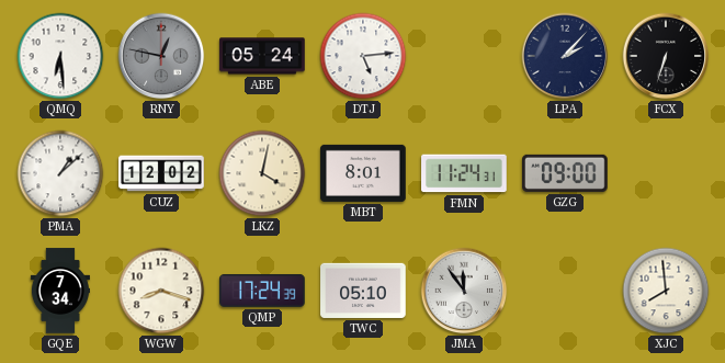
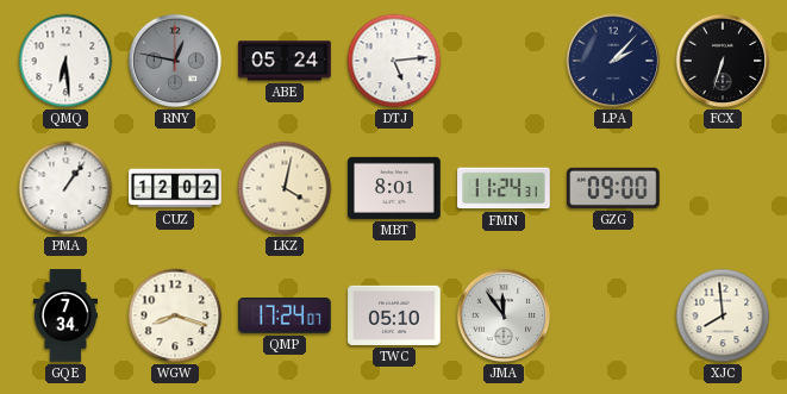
PMA: 1:08 -> 1:06 (65, 188)
QMP: 17:24:39 -> 17:24:07 (285, 315)
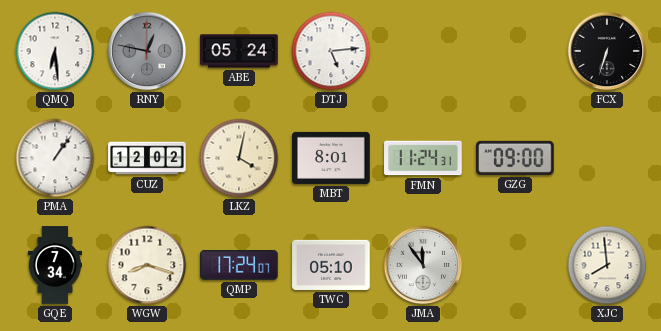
LPA: 2:07 -> none (613, 61)
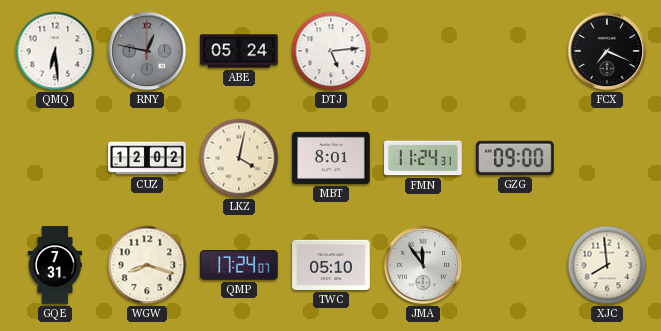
FCX: 6:33 -> 7:19 (607, 51)
PMA: 1:06 -> none (55, 158)
GQE: 7:34 -> 7:31 (54, 265)
